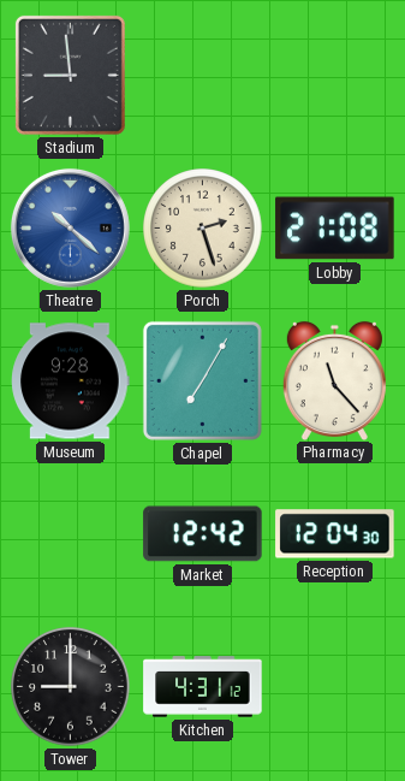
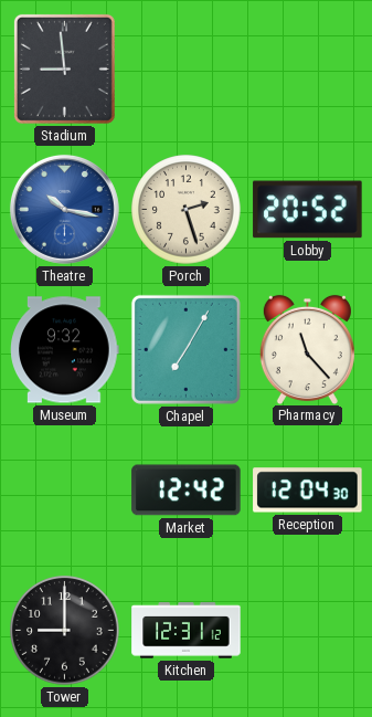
Theatre: 10:22 -> 10:17 (64, 209)
Lobby: 21:08 -> 20:52 (308, 210)
Museum: 9:28 -> 9:32 (65, 350)
Kitchen: 4:31 -> 12:31 (187, 631)
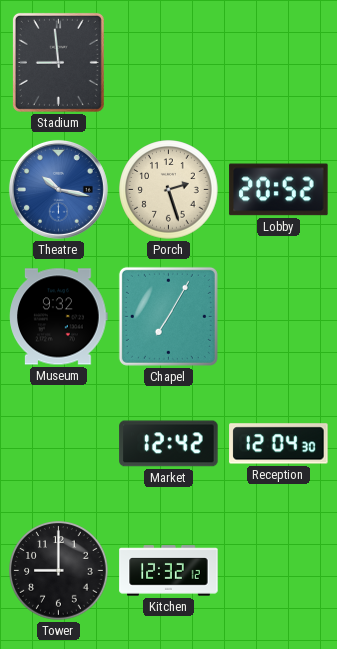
Pharmacy: 11:23 -> none (307, 349)
Kitchen: 12:31 -> 12:32 (169, 571)
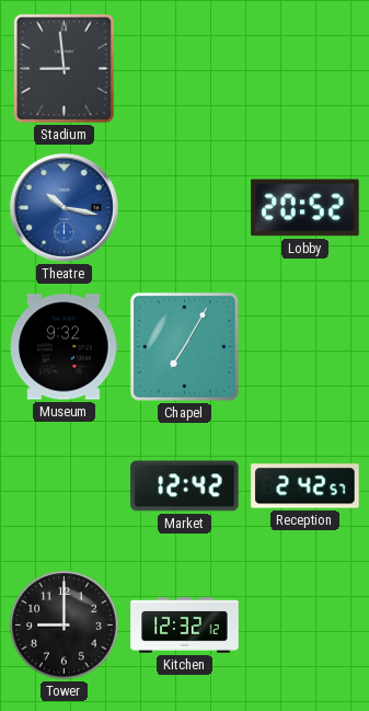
Porch: 2:27 -> none (169, 190)
Reception: 12:04 -> 2:42 (305, 486)
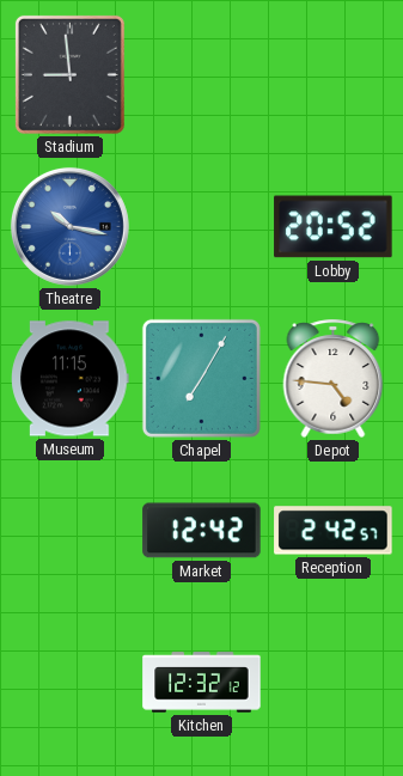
Museum: 9:32 -> 11:15 (71, 379)
Depot: none -> 4:46 (334, 378)
Tower: 9:00 -> none (65, 626)
